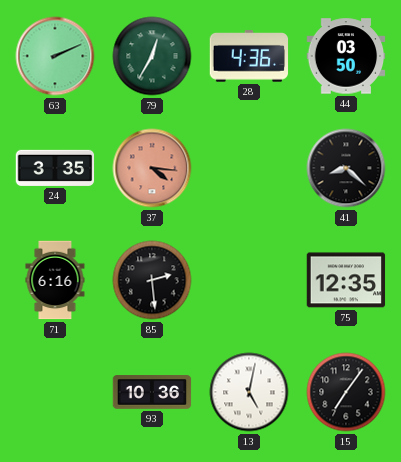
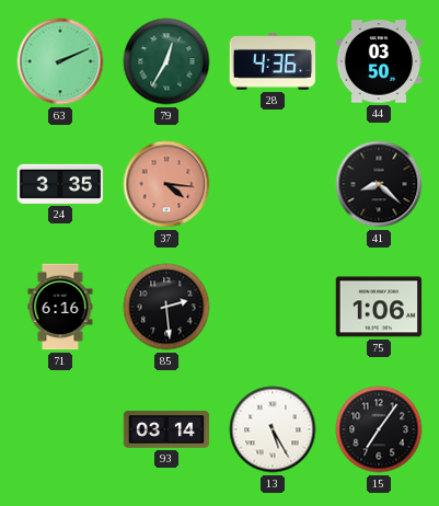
75: 12:35 -> 1:06 (379, 307)
93: 10:36 -> 03:14 (166, 429)
13: 5:02 -> 5:25 (273, 429)
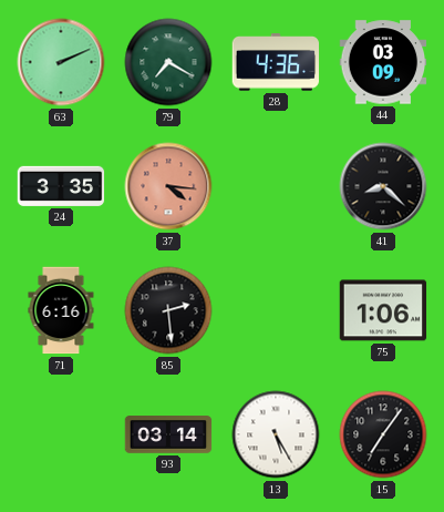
79: 12:35 -> 7:20 (168, 62)
44: 03:50 -> 03:09 (383, 62)
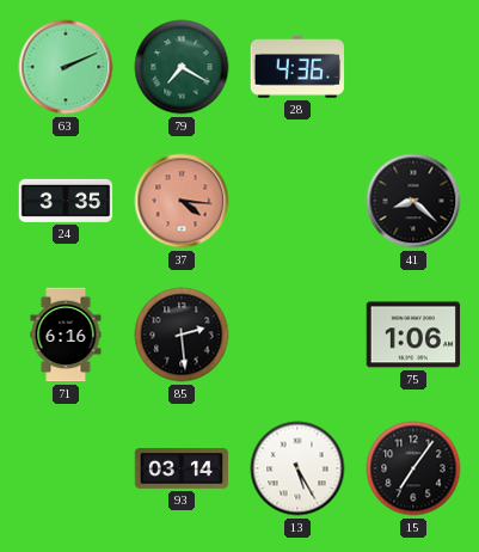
44: 03:09 -> none (383, 62)
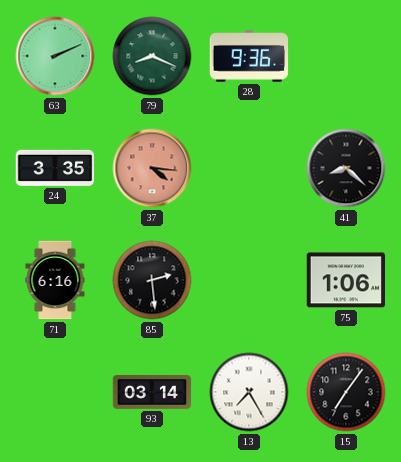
79: 7:20 -> 8:19 (152, 56)
28: 4:36 -> 9:36 (249, 56)
13: 5:25 -> 7:25 (249, 392)
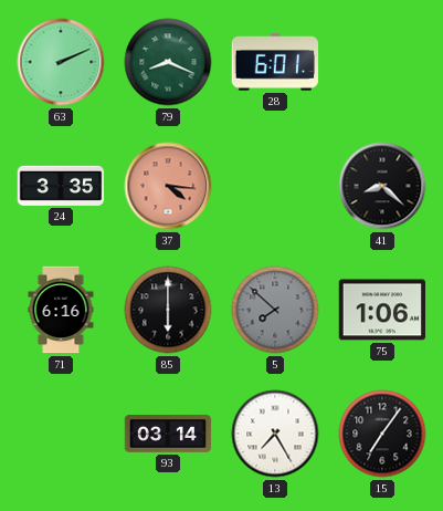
28: 9:36 -> 6:01 (275, 62)
85: 2:29 -> 6:00 (168, 310)
5: none -> 7:52 (275, 310)
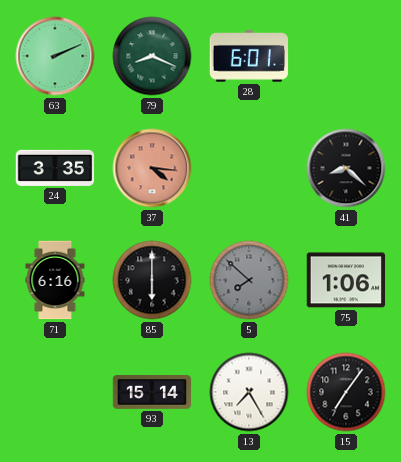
93: 03:14 -> 15:14 (152, 392)
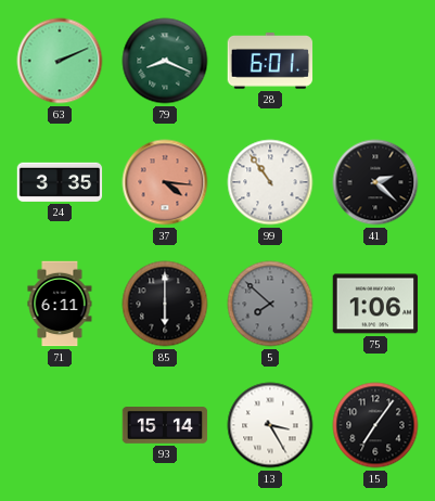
99: none -> 10:54 (270, 182)
41: 8:22 -> 2:22 (375, 182)
71: 6:16 -> 6:11 (60, 304)
13: 7:25 -> 3:25 (270, 425)
